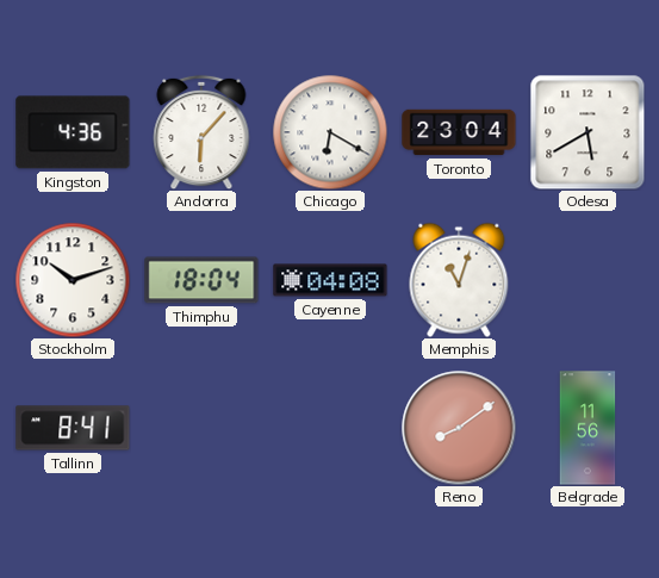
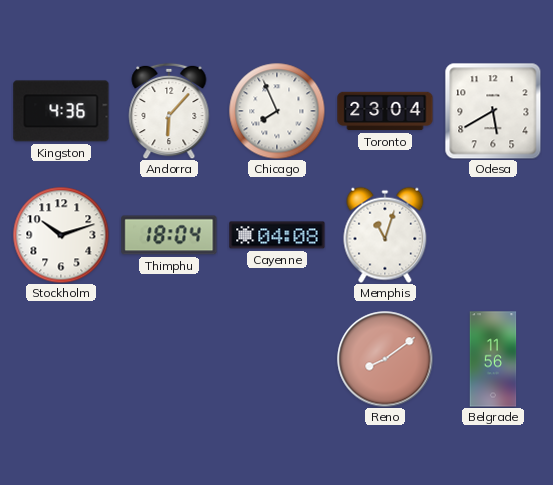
Chicago: 6:20 -> 7:56 (277, 111)
Tallinn: 8:41 -> none (73, 428)
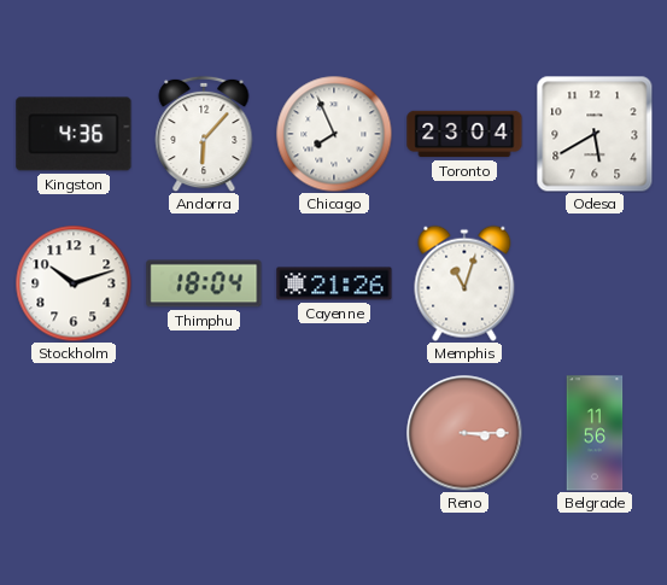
Cayenne: 04:08 -> 21:26 (334, 283)
Reno: 8:09 -> 3:15 (464, 433)
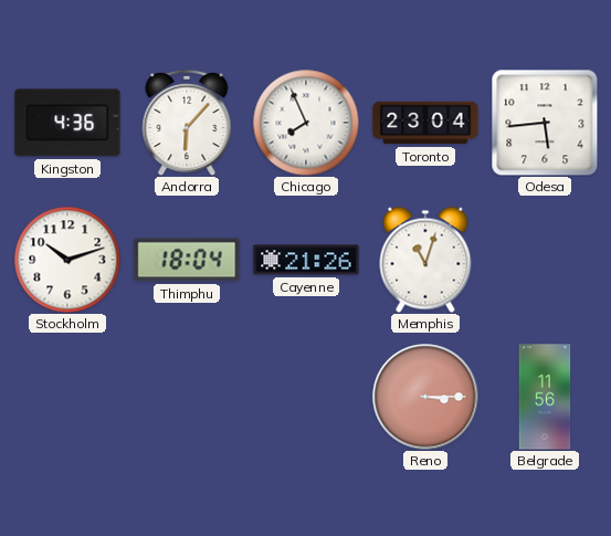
Odesa: 5:40 -> 5:44 (545, 123)
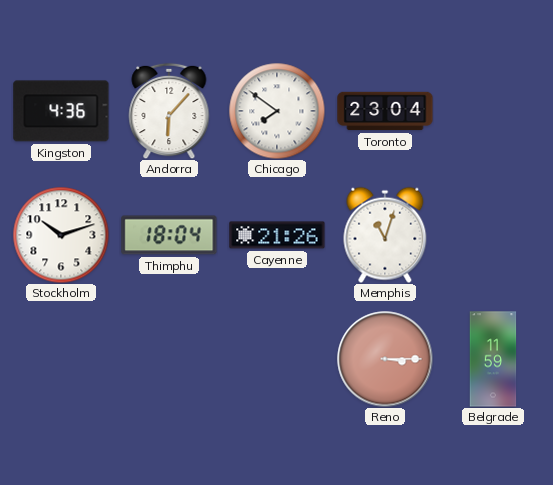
Chicago: 7:56 -> 7:51 (277, 111)
Odesa: 5:44 -> none (545, 123)
Belgrade: 11:56 -> 11:59 (493, 359)
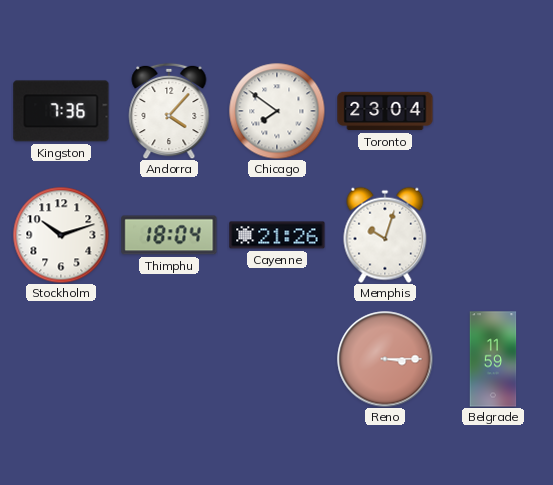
Kingston: 4:36 -> 7:36 (61, 111)
Andorra: 6:07 -> 4:07 (169, 111)
Memphis: 11:03 -> 10:03 (385, 235)
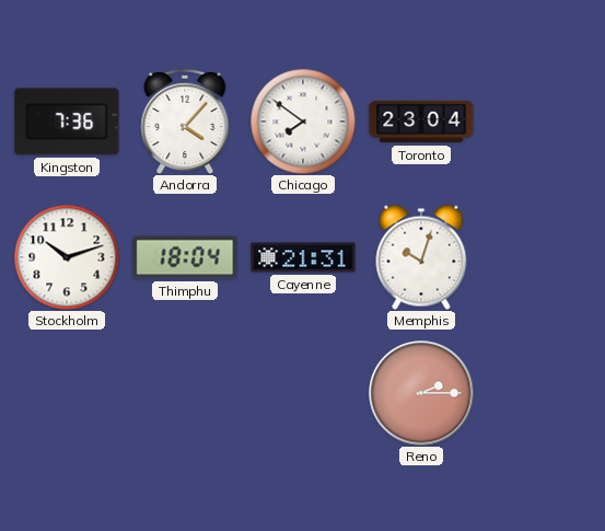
Cayenne: 21:26 -> 21:31 (303, 257)
Reno: 3:15 -> 2:15 (421, 393)
Belgrade: 11:59 -> none (493, 359)
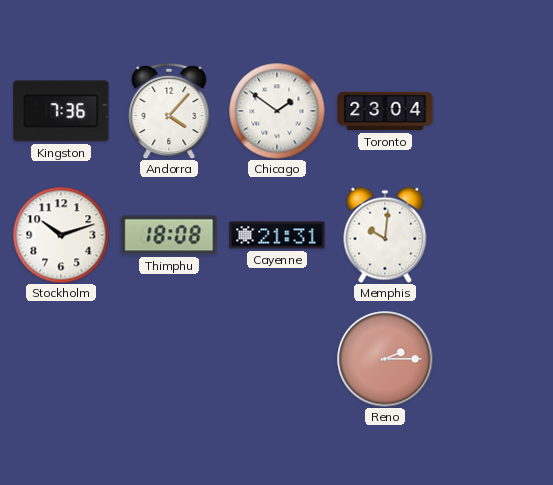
Chicago: 7:51 -> 1:51 (277, 111)
Thimphu: 18:04 -> 18:08 (169, 235)
Memphis: 10:03 -> 10:01 (385, 235)
